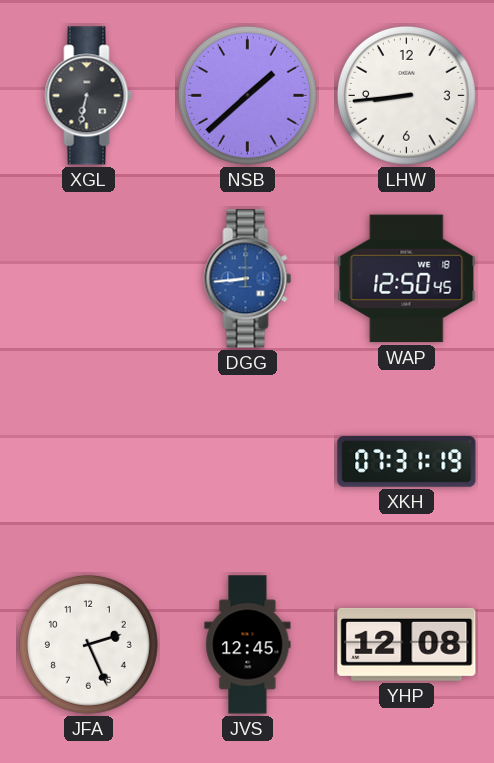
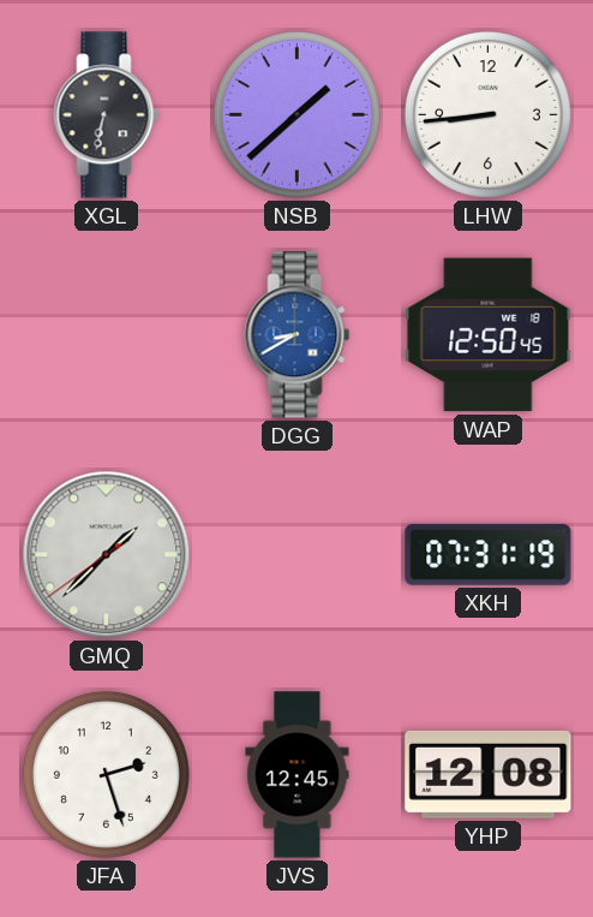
DGG: 8:44 -> 8:40 (298, 335)
GMQ: none -> 1:37 (107, 555)
JFA: 2:26 -> 2:27 (106, 774)
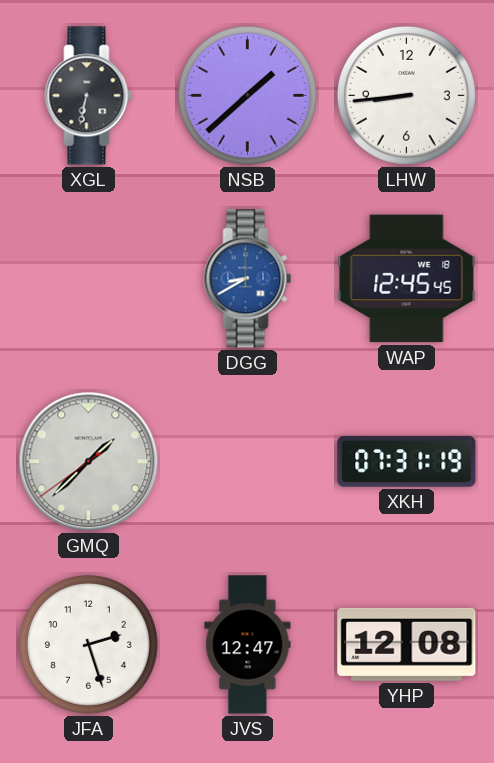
WAP: 12:50 -> 12:45 (407, 279)
JVS: 12:45 -> 12:47 (248, 645)
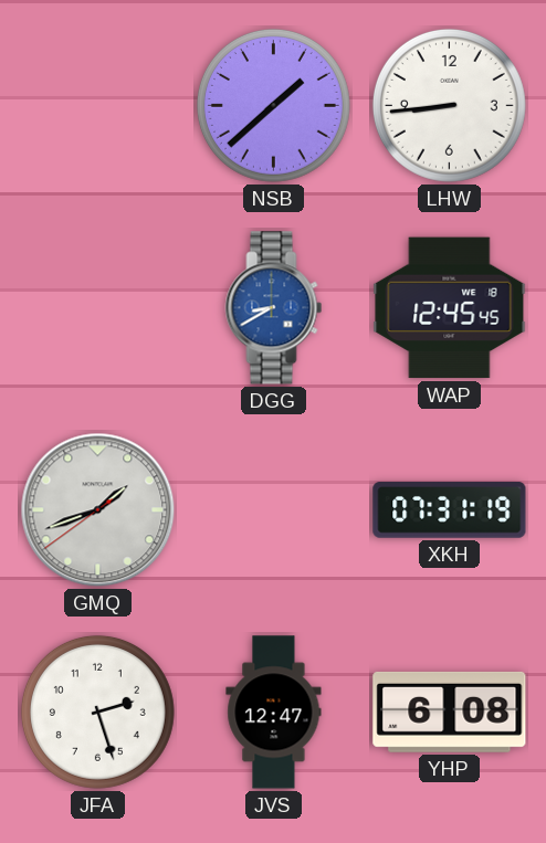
XGL: 6:32 -> none (89, 96)
GMQ: 1:37 -> 1:41 (98, 510)
YHP: 12:08 -> 6:08 (450, 712)
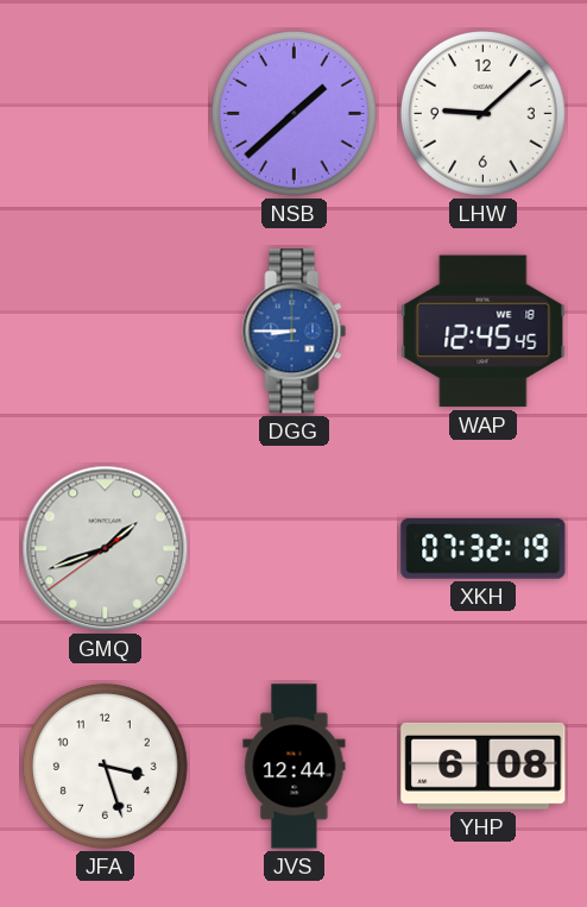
LHW: 8:44 -> 9:08 (482, 113)
DGG: 8:40 -> 8:45 (295, 332)
XKH: 07:31 -> 07:32 (484, 549)
JFA: 2:27 -> 3:27 (105, 766)
JVS: 12:47 -> 12:44 (295, 767)
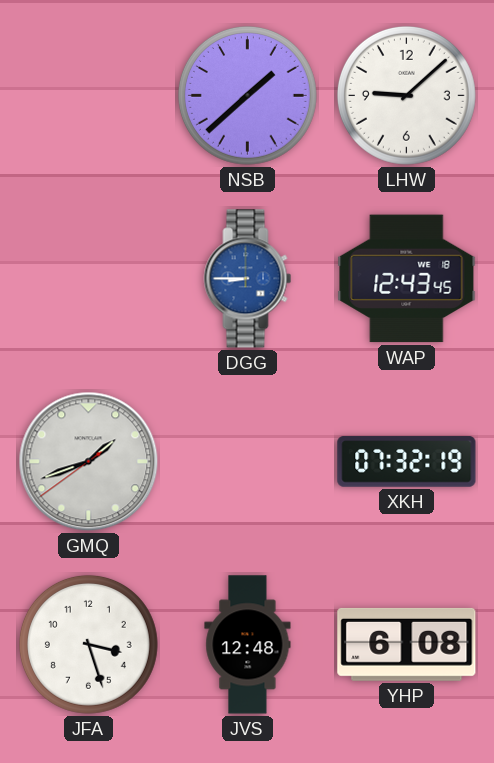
WAP: 12:45 -> 12:43 (407, 279)
JVS: 12:44 -> 12:48 (248, 645)
